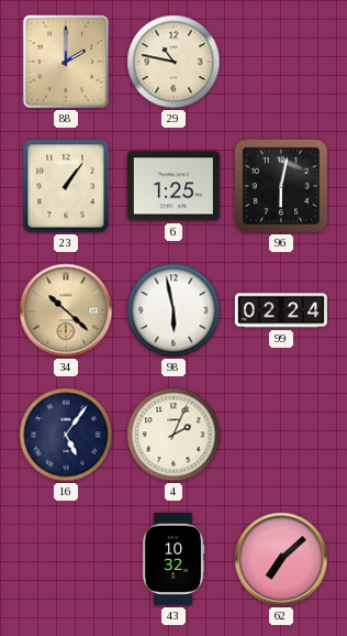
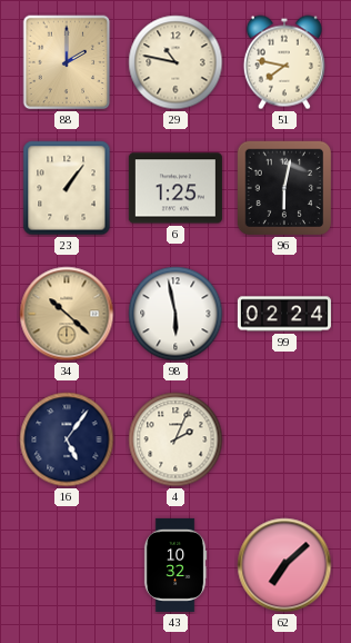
51: none -> 7:47 (284, 62)
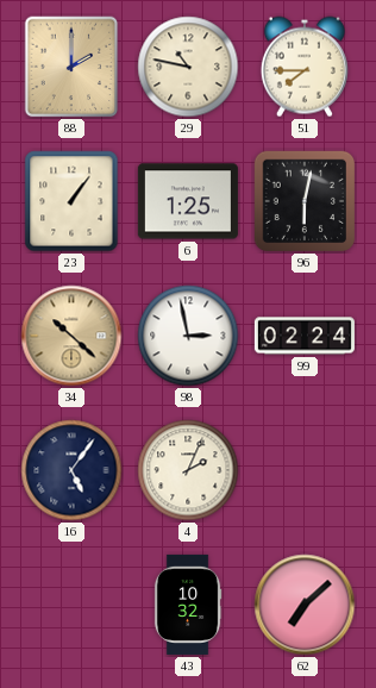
51: 7:47 -> 7:45 (305, 67)
98: 5:58 -> 2:58 (188, 336)
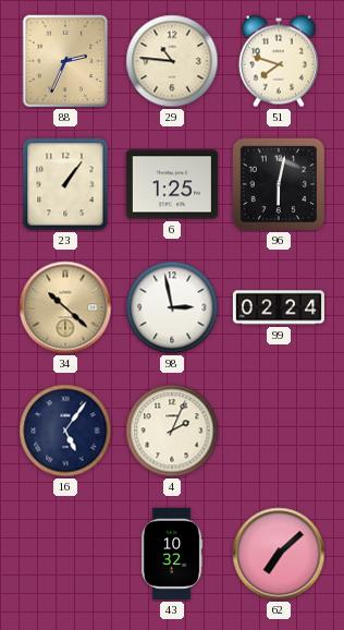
88: 2:00 -> 2:34 (65, 61)
29: 10:47 -> 10:46 (172, 61)
51: 7:45 -> 7:48 (279, 61)
